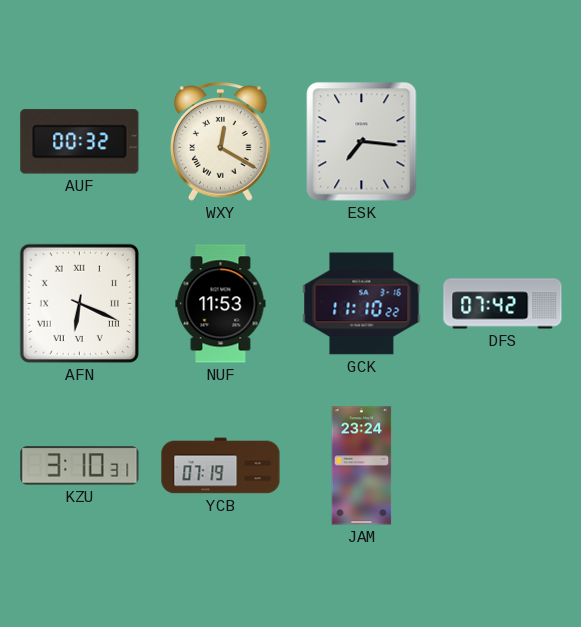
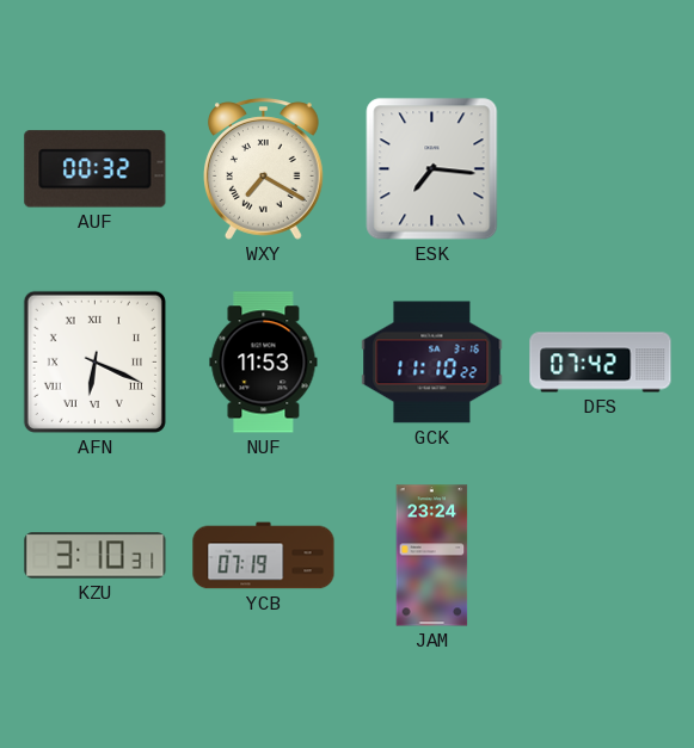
WXY: 12:20 -> 7:20 (264, 169)
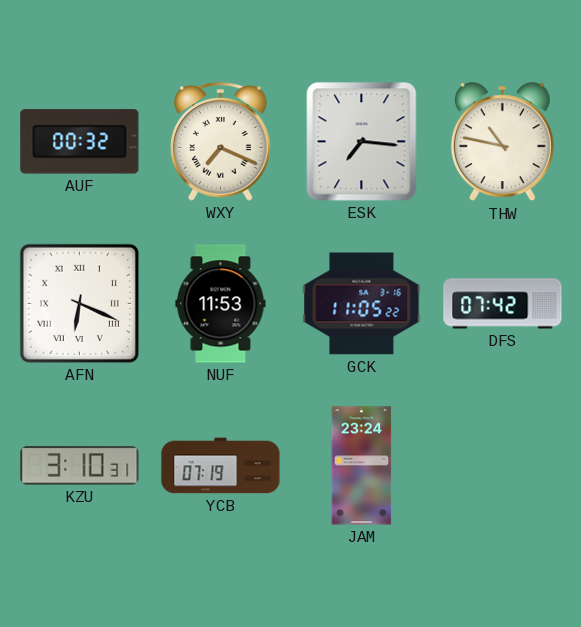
WXY: 7:20 -> 7:19 (221, 142)
THW: none -> 10:47 (502, 142)
GCK: 11:10 -> 11:05 (362, 304)
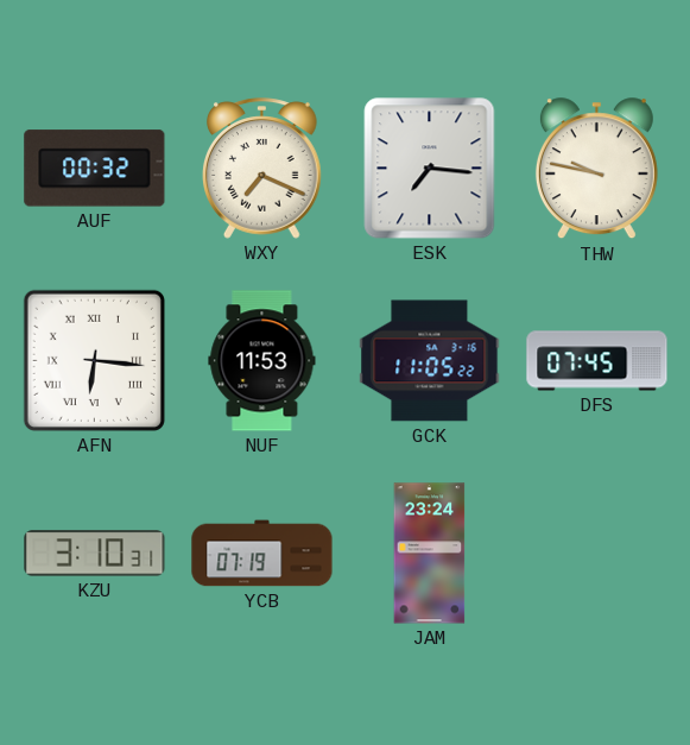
THW: 10:47 -> 9:47 (596, 169)
AFN: 6:19 -> 6:16 (94, 360)
DFS: 07:42 -> 07:45 (597, 361)
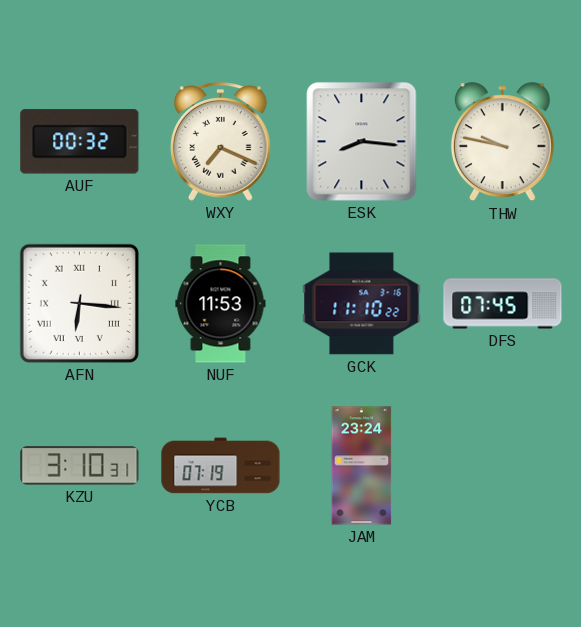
ESK: 7:16 -> 8:16 (362, 142)
GCK: 11:05 -> 11:10 (362, 304)
